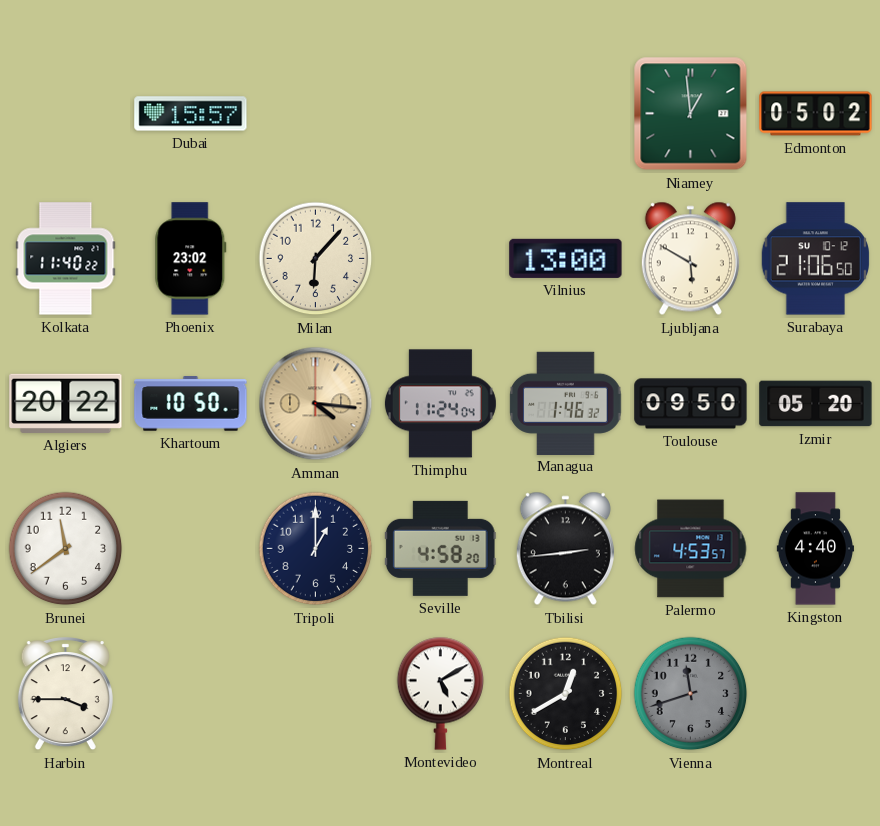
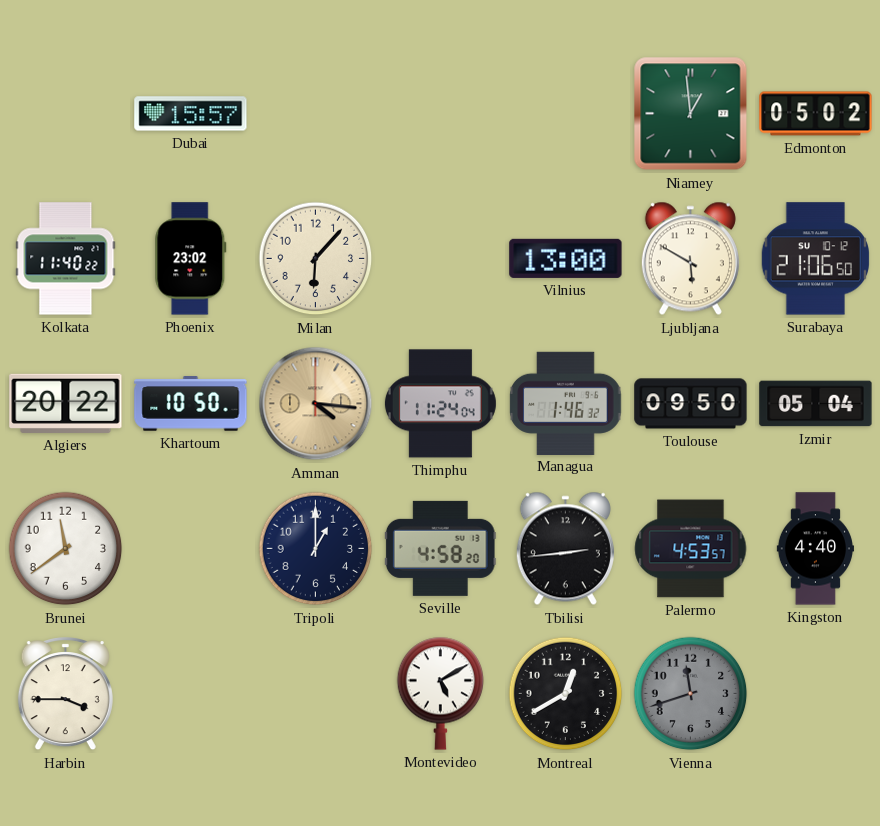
Izmir: 05:20 -> 05:04 (816, 404)
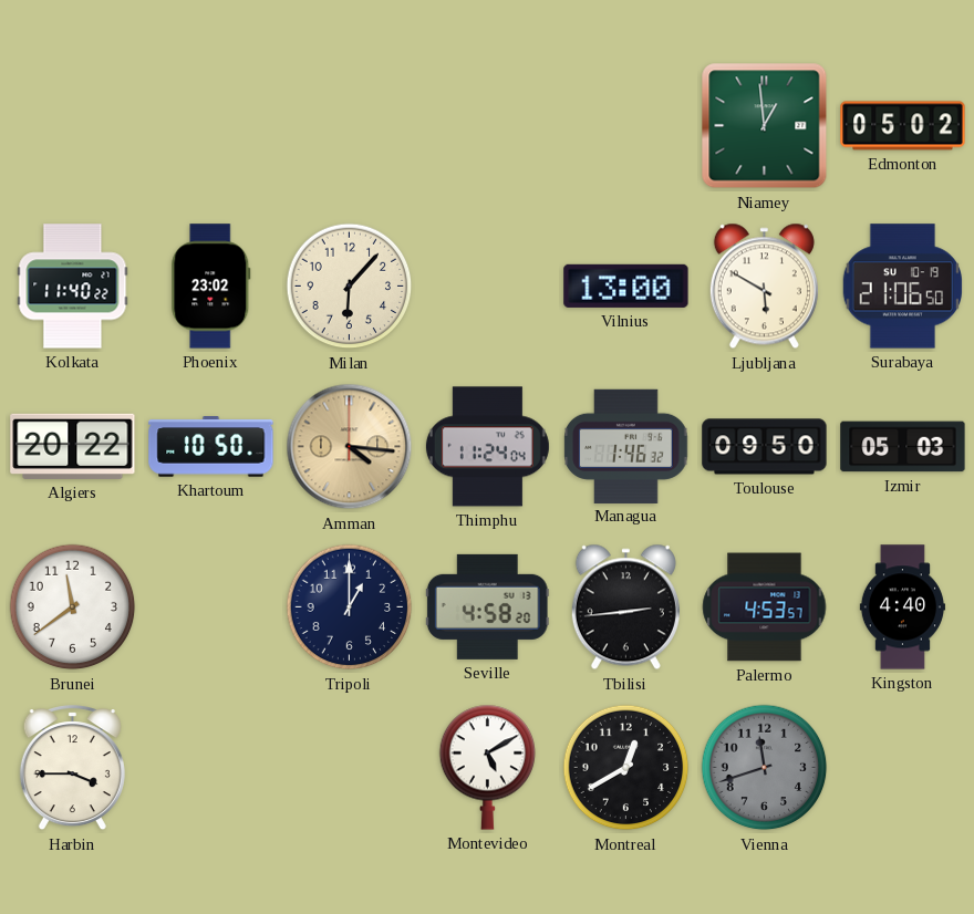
Dubai: 15:57 -> none (191, 114)
Surabaya date: SU 10-12 -> SU 10-19 (902, 287)
Izmir: 05:04 -> 05:03 (903, 447)
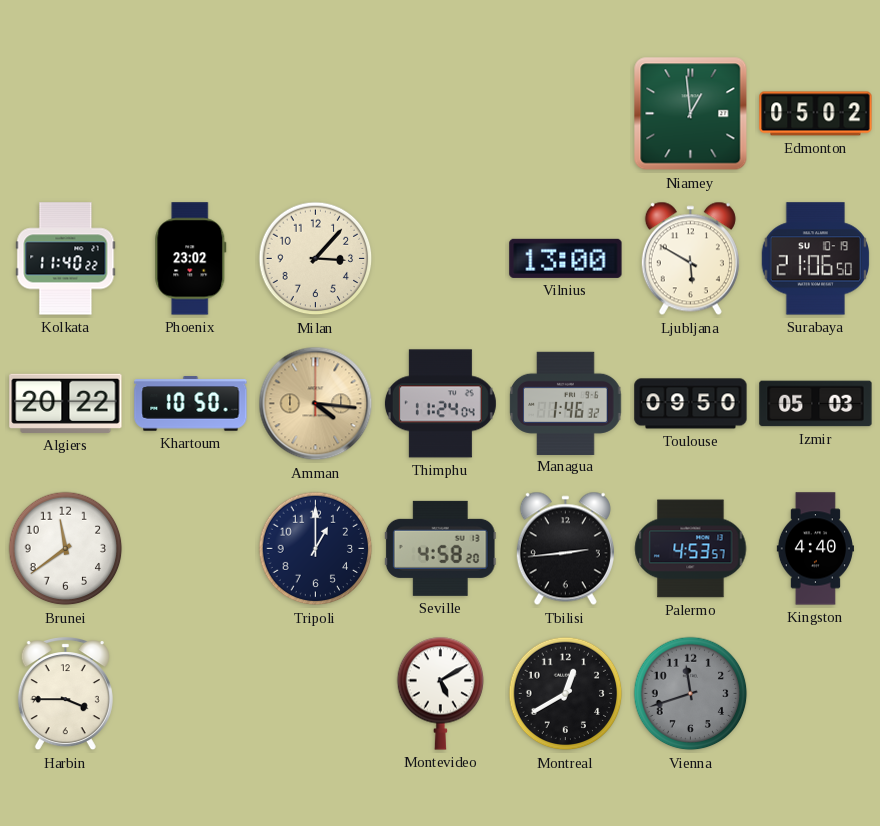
Milan: 6:07 -> 3:07 (316, 259)
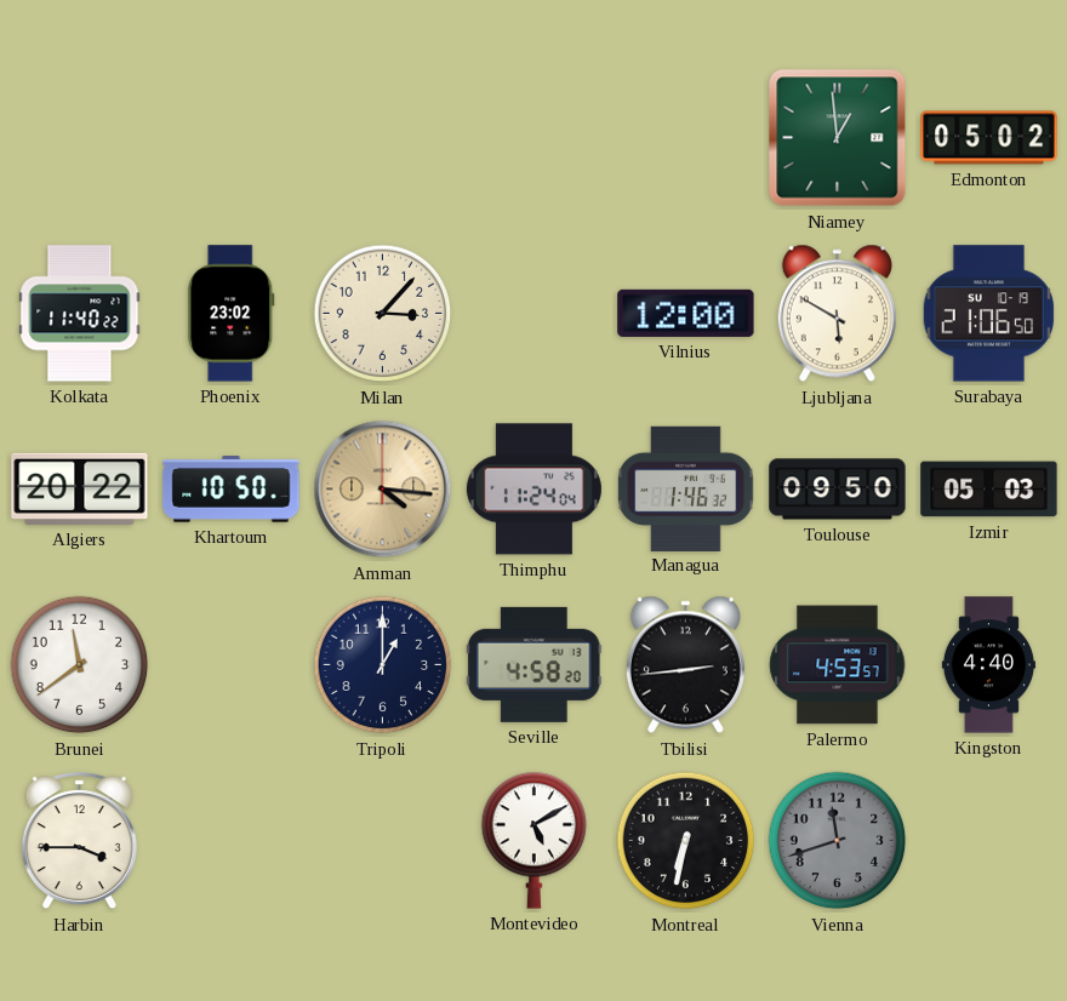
Vilnius: 13:00 -> 12:00 (686, 313)
Montreal: 12:40 -> 6:32 (686, 841)
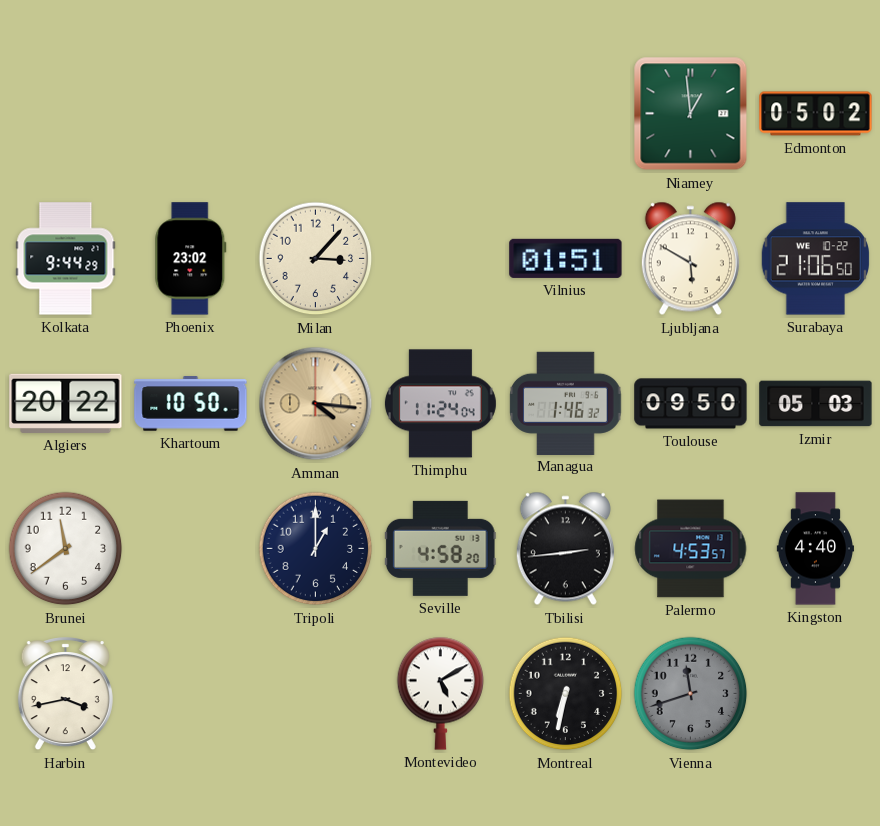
Kolkata: 11:40 -> 9:44 (66, 259)
Vilnius: 12:00 -> 01:51 (566, 258)
Surabaya date: SU 10-19 -> WE 10-22 (815, 259)
Harbin: 3:45 -> 3:43 (65, 694)
